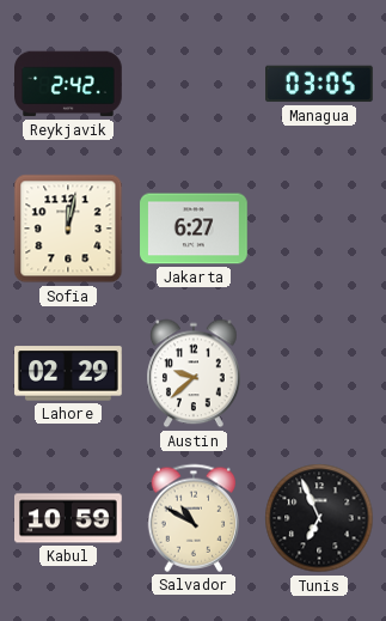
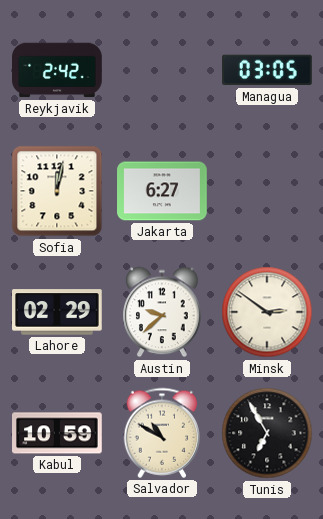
Minsk: none -> 2:51 (267, 312)
Tunis: 6:56 -> 6:55 (267, 433)
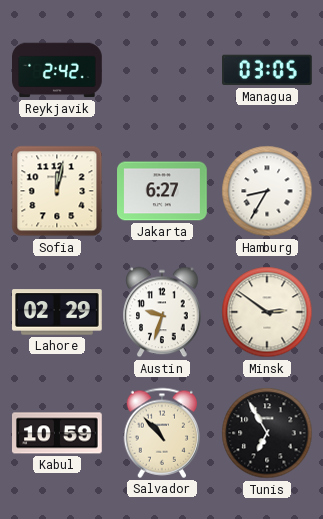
Hamburg: none -> 8:35 (267, 191)
Austin: 9:38 -> 9:33 (162, 312)
Salvador: 10:50 -> 10:53 (161, 433)
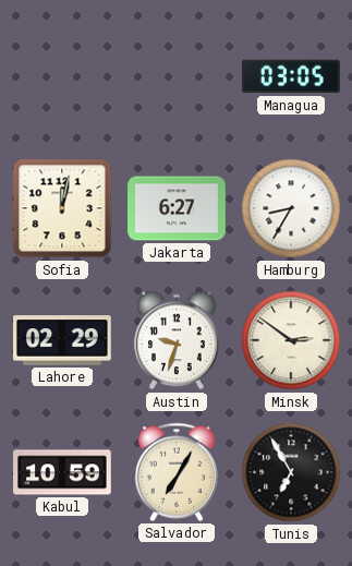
Reykjavik: 2:42 -> none (58, 70)
Salvador: 10:53 -> 7:05 (175, 472)
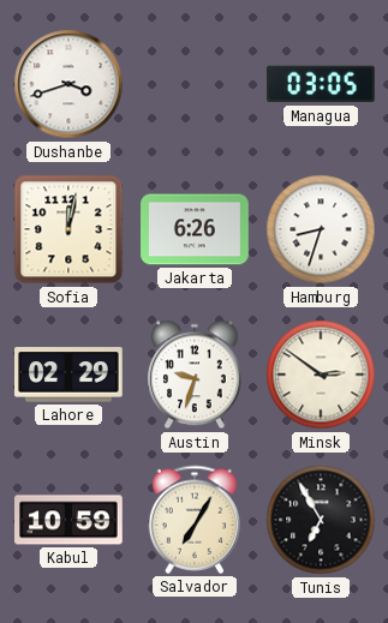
Dushanbe: none -> 3:42 (68, 84)
Jakarta: 6:27 -> 6:26 (195, 229)
Hamburg: 8:35 -> 8:33 (321, 229)
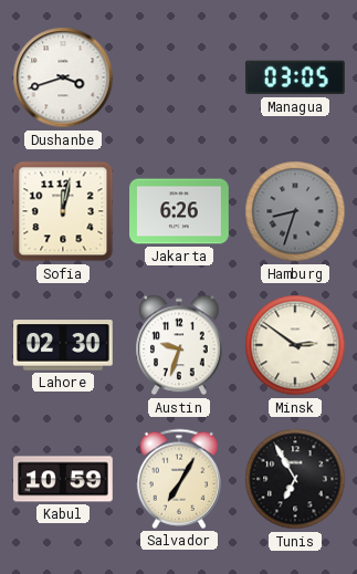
Hamburg dial: white -> grey (295, 211)
Lahore: 02:29 -> 02:30 (63, 345)
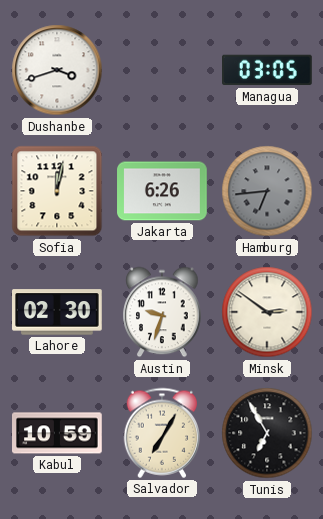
Hamburg: 8:33 -> 6:44 (267, 191)
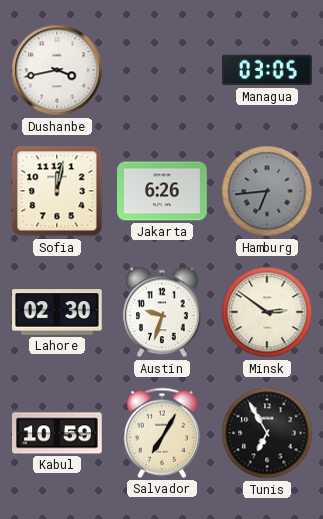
Dushanbe: 3:42 -> 3:43 (57, 70)
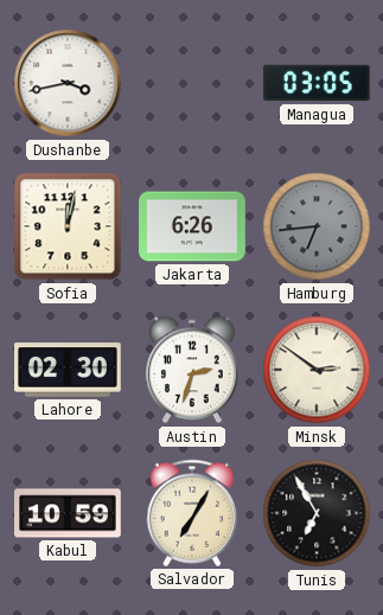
Austin: 9:33 -> 2:33 (192, 370)
